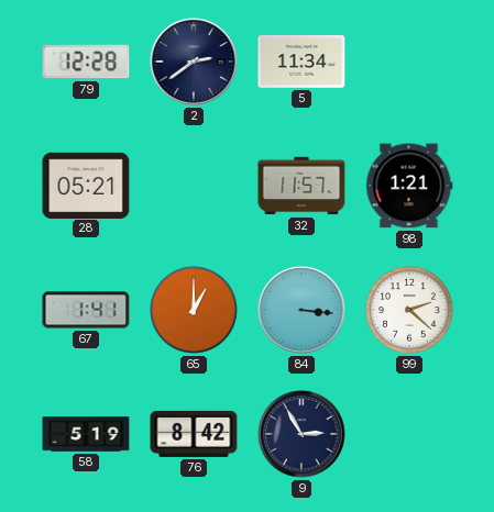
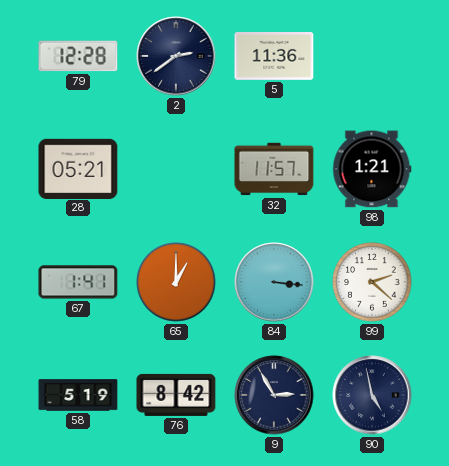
5: 11:34 -> 11:36 (274, 57)
90: none -> 4:58 (372, 395)
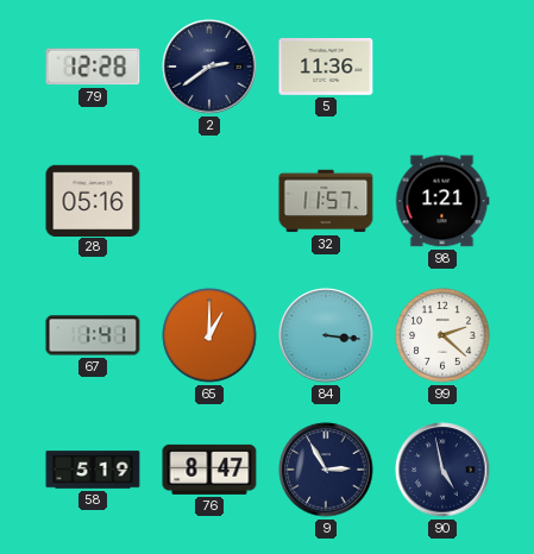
28: 05:21 -> 05:16 (93, 200)
76: 8:42 -> 8:47 (209, 470)
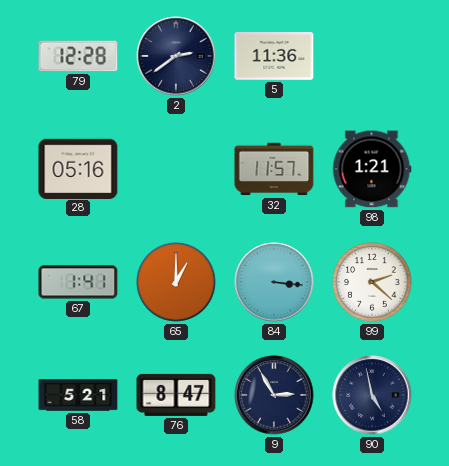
58: 5:19 -> 5:21 (78, 395)
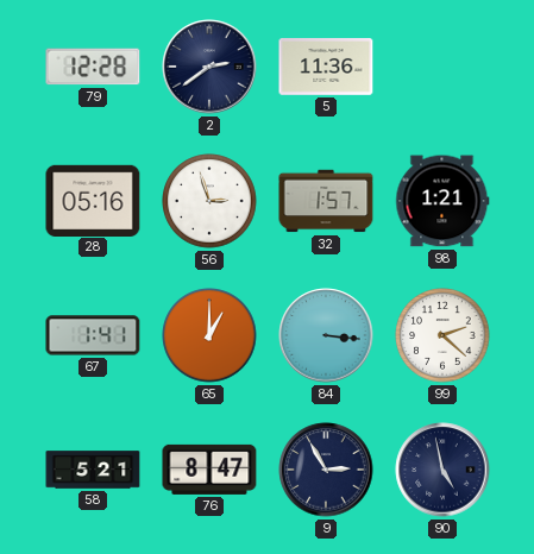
56: none -> 2:57 (209, 201)
32: 11:57 -> 1:57 (326, 201)
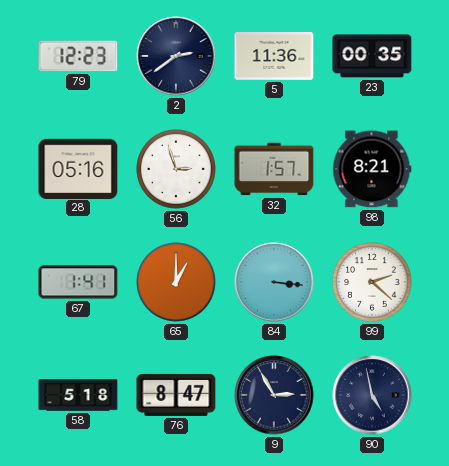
79: 12:28 -> 12:23 (78, 56)
23: none -> 00:35 (372, 56)
98: 1:21 -> 8:21 (372, 169)
58: 5:21 -> 5:18 (78, 395)
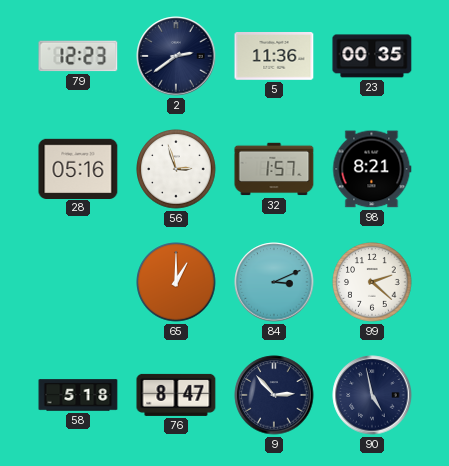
67: 1:41 -> none (78, 282)
84: 3:16 -> 3:11 (274, 282)
9: 2:55 -> 2:53 (274, 395)
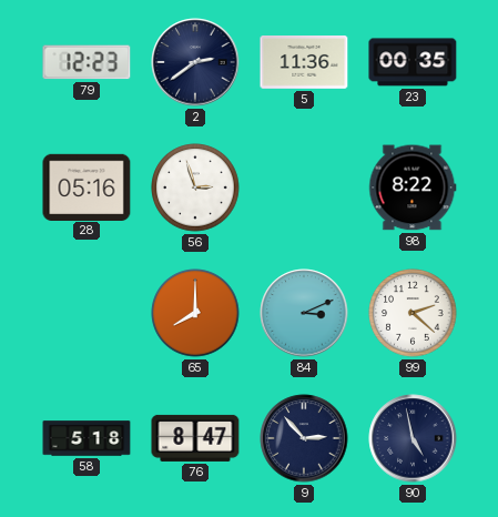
32: 1:57 -> none (274, 169)
98: 8:21 -> 8:22 (413, 187)
65: 1:00 -> 8:00 (195, 313)
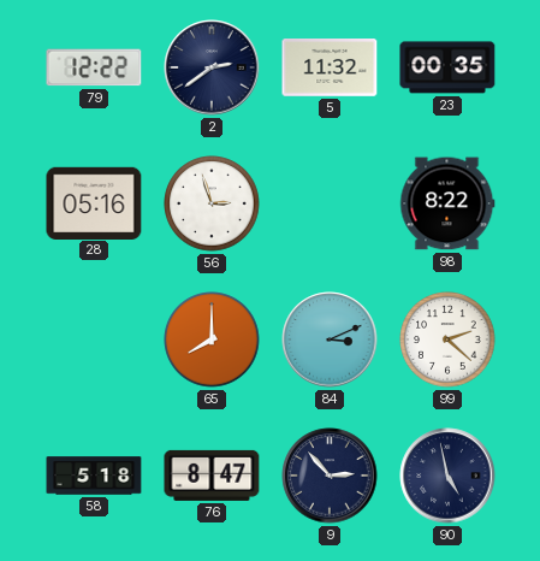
79: 12:23 -> 12:22 (94, 67)
5: 11:36 -> 11:32 (330, 69)
